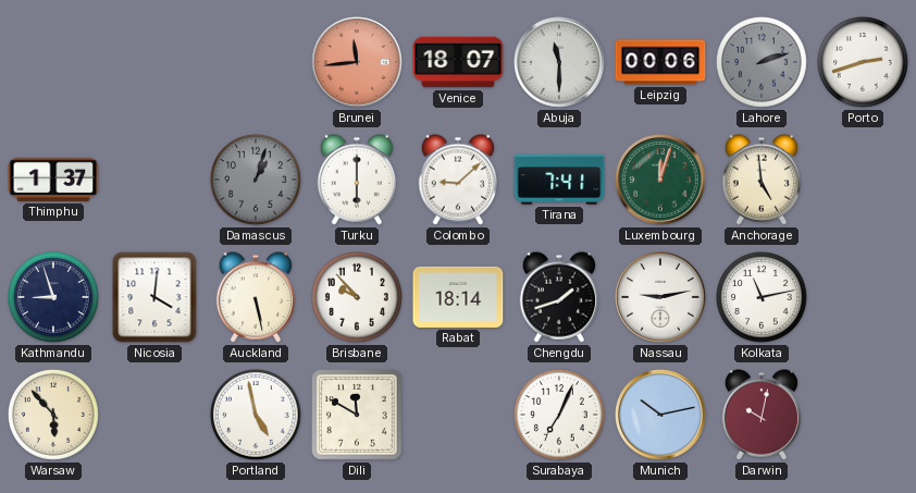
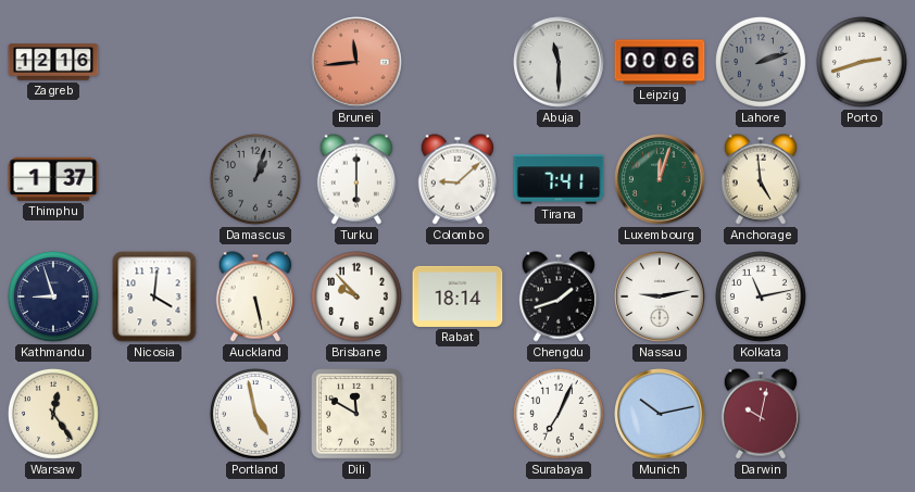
Zagreb: none -> 12:16 (53, 62)
Venice: 18:07 -> none (458, 62)
Warsaw: 5:53 -> 12:24 (53, 414)
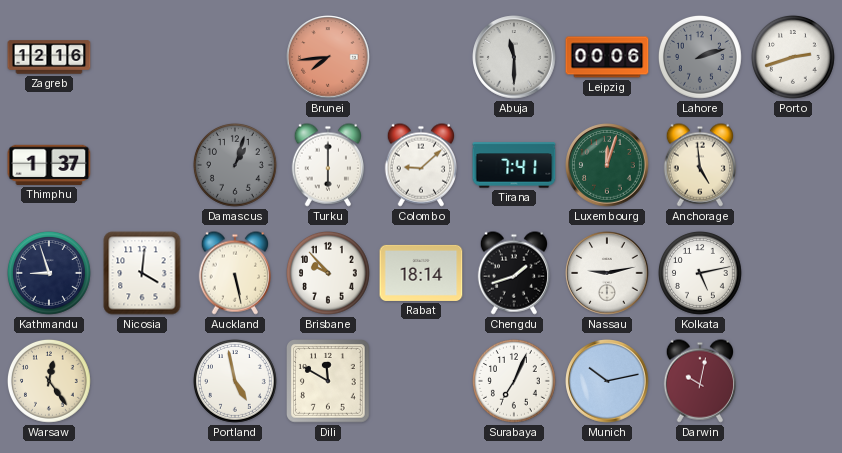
Brunei: 11:44 -> 7:44 (328, 57)
Kolkata: 11:13 -> 5:13 (700, 273)
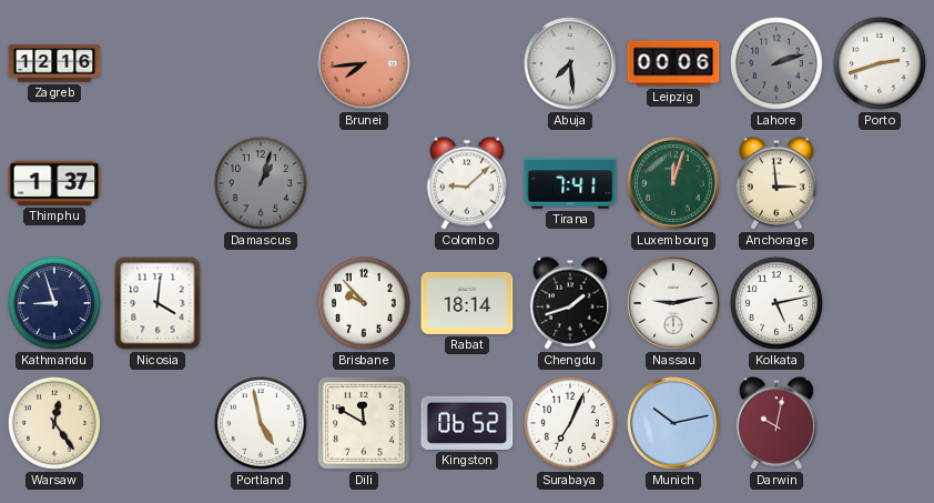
Abuja: 11:30 -> 7:29 (570, 63)
Turku: 6:00 -> none (327, 165)
Anchorage: 4:59 -> 2:59 (775, 183)
Auckland: 5:28 -> none (234, 273)
Kingston: none -> 06:52 (467, 423)
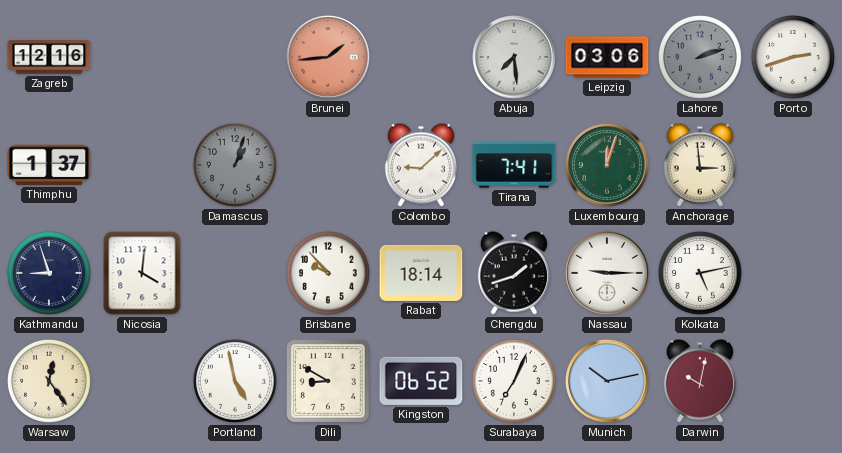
Brunei: 7:44 -> 1:44 (328, 57)
Leipzig: 00:06 -> 03:06 (607, 57)
Nassau: 9:13 -> 9:15 (607, 273)
Dili: 11:50 -> 8:50 (329, 382)
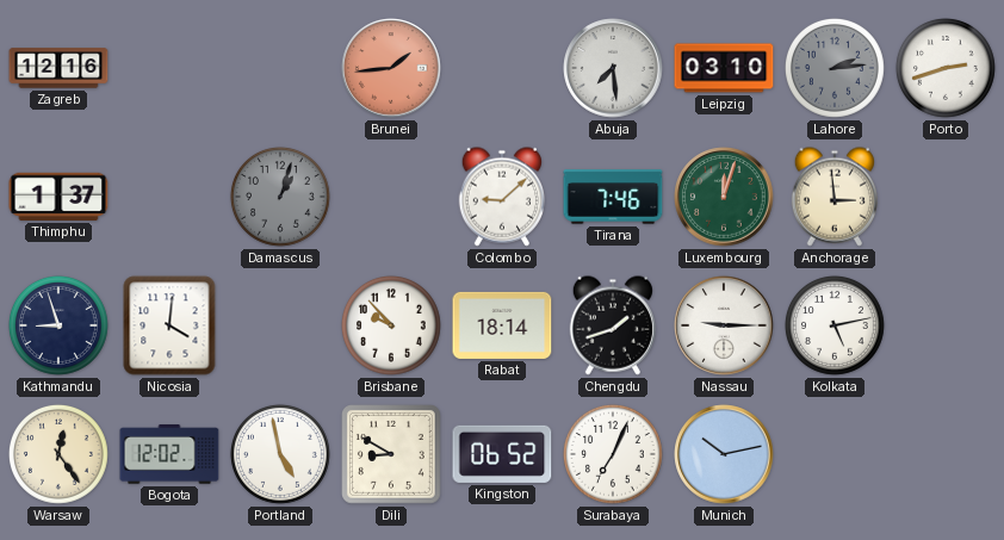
Leipzig: 03:06 -> 03:10 (724, 68)
Lahore: 2:12 -> 2:14 (835, 68)
Tirana: 7:41 -> 7:46 (613, 197)
Bogota: none -> 12:02 (169, 454)
Darwin: 10:02 -> none (699, 381)
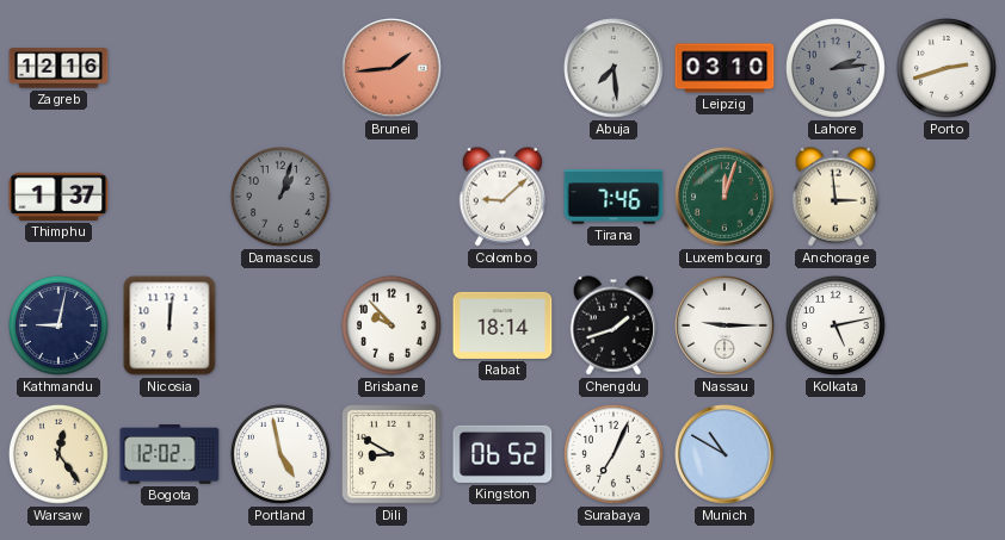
Kathmandu: 8:57 -> 9:02 (58, 325)
Nicosia: 4:01 -> 12:01 (169, 325)
Munich: 10:13 -> 10:50 (725, 454)
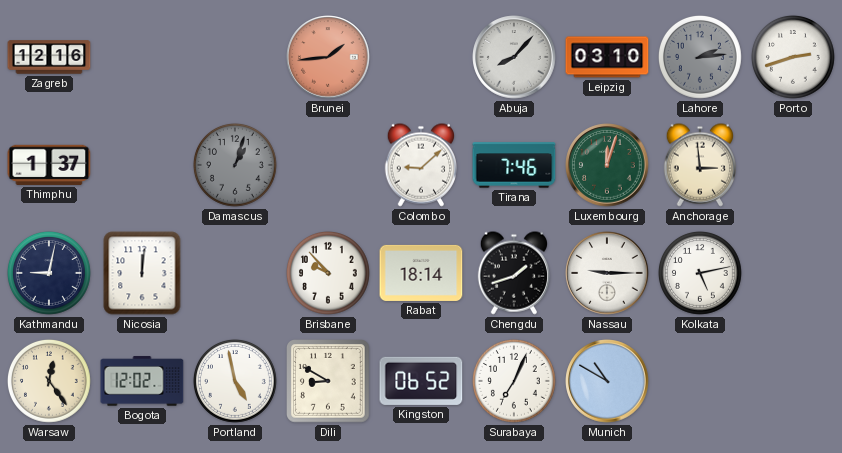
Abuja: 7:29 -> 8:07 (514, 57)
